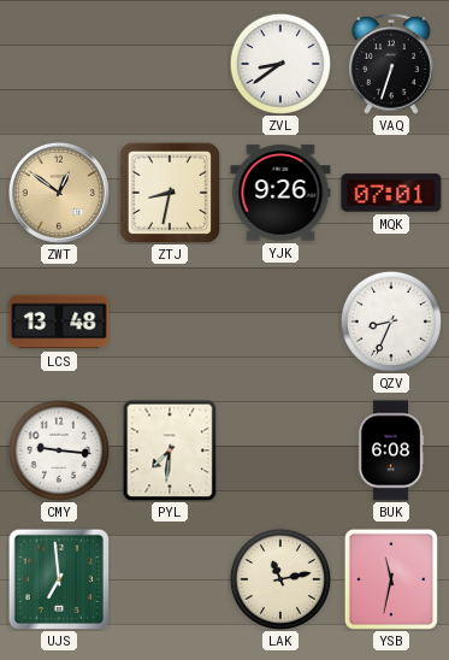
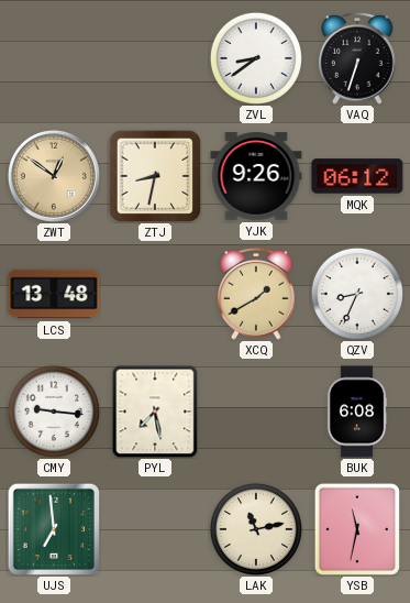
MQK: 07:01 -> 06:12 (357, 176)
XCQ: none -> 1:40 (256, 294)
PYL: 7:31 -> 7:28 (155, 412)
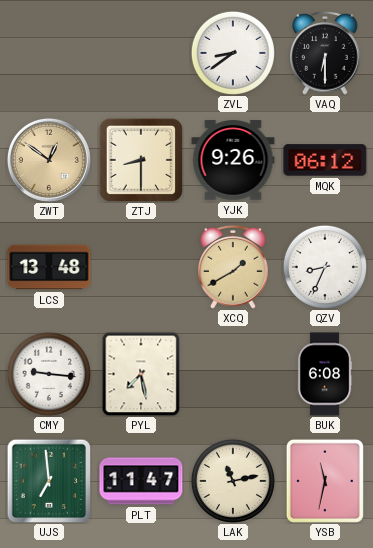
VAQ: 6:33 -> 6:30 (325, 53)
ZTJ: 8:32 -> 8:30 (141, 160)
PLT: none -> 11:47 (141, 481)
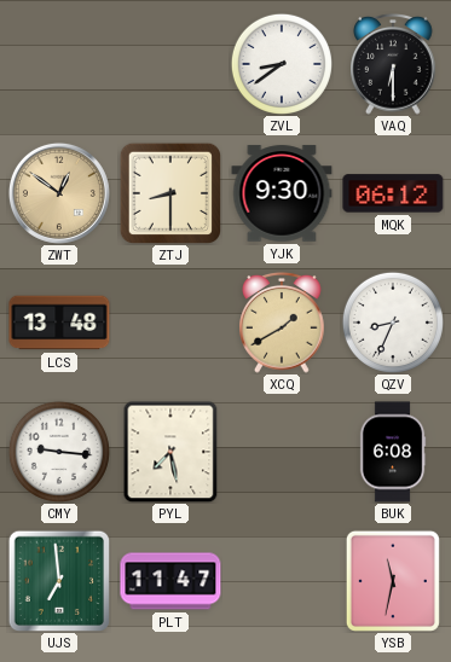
YJK: 9:26 -> 9:30 (282, 193)
LAK: 11:13 -> none (233, 481)
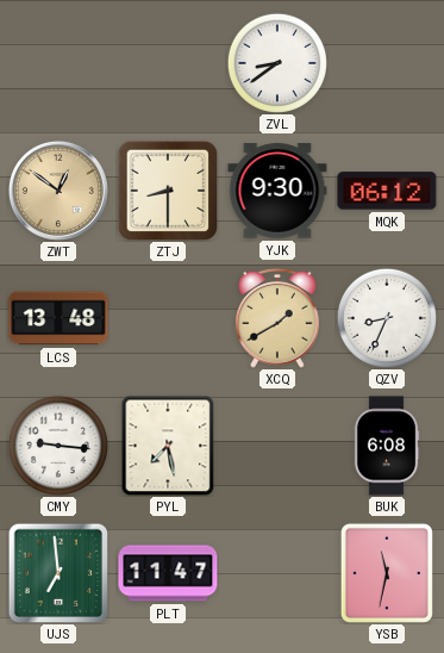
VAQ: 6:30 -> none (393, 64)
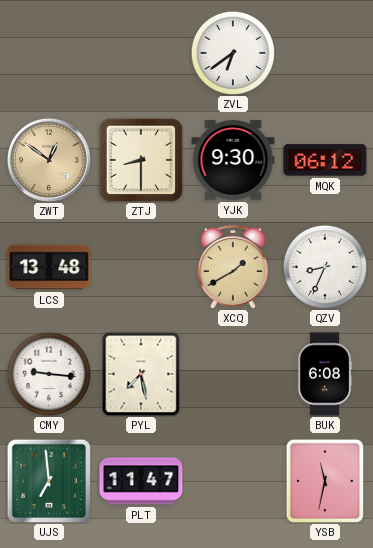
ZVL: 8:39 -> 6:39 (233, 53)
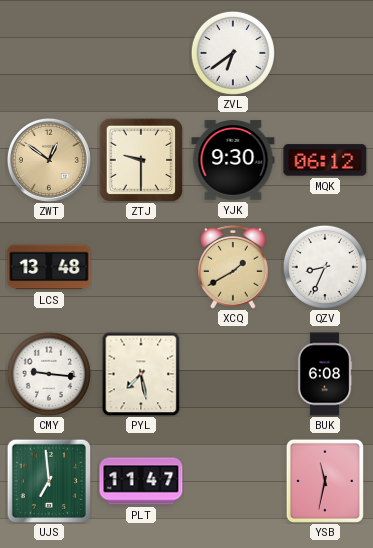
ZTJ: 8:30 -> 9:30 (141, 160)
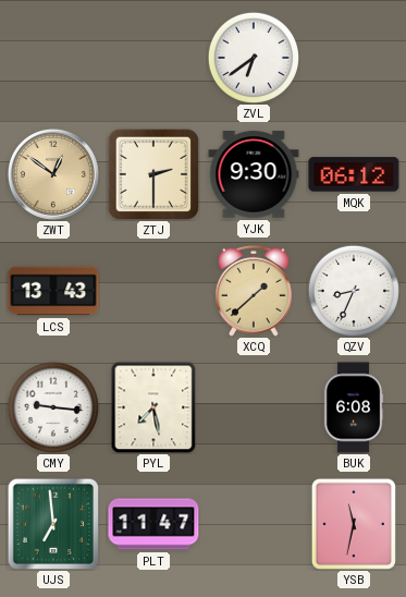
ZTJ: 9:30 -> 2:30 (153, 174)
LCS: 13:48 -> 13:43 (53, 291)
XCQ: 1:40 -> 1:38 (254, 291)
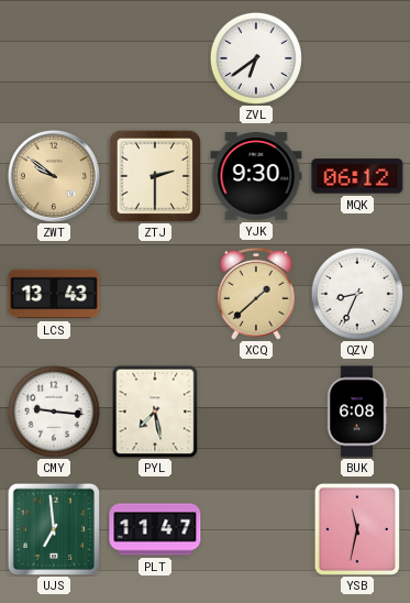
ZWT: 12:51 -> 9:51 (54, 176)
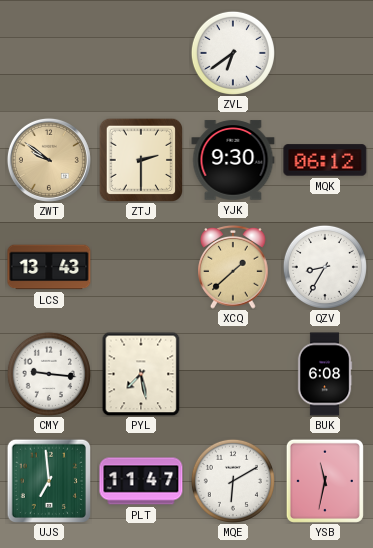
QZV: 8:34 -> 8:35 (325, 267)
MQE: none -> 6:10 (233, 481)
